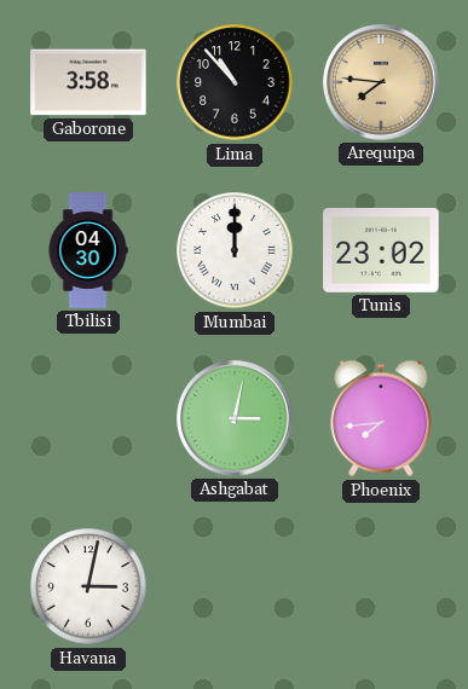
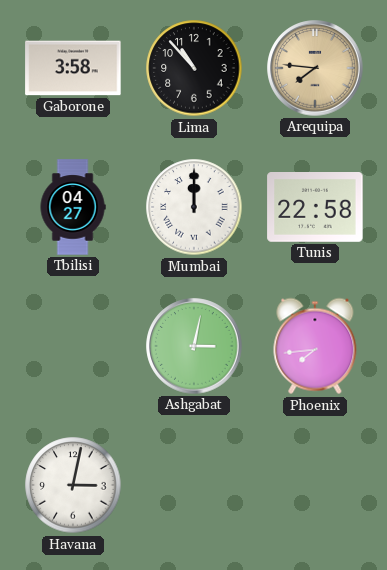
Tbilisi: 04:30 -> 04:27 (73, 207)
Tunis: 23:02 -> 22:58 (315, 208)
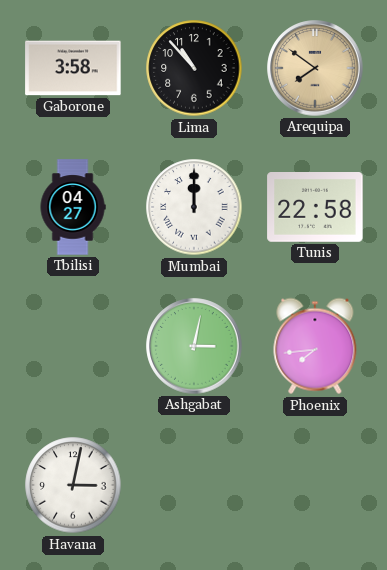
Arequipa: 7:46 -> 7:51 (315, 68)
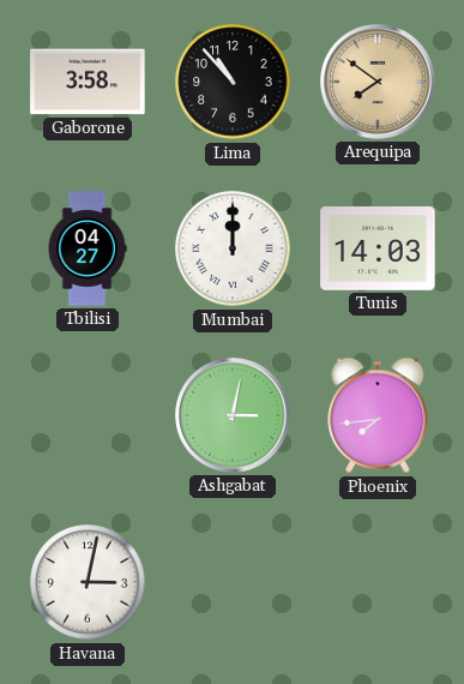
Tunis: 22:58 -> 14:03 (378, 250)
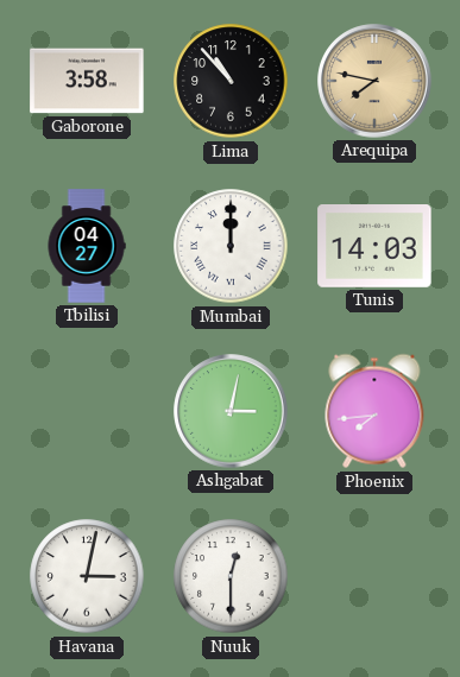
Arequipa: 7:51 -> 7:47 (374, 81)
Nuuk: none -> 12:30 (231, 576)
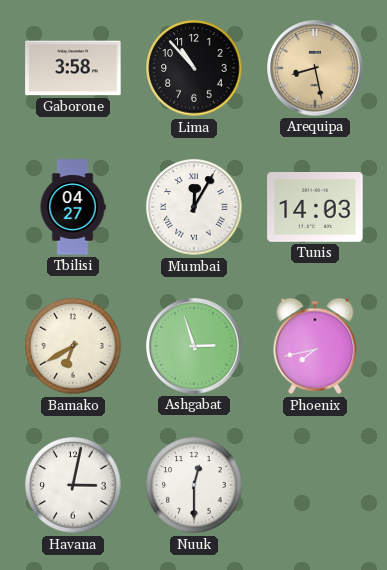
Arequipa: 7:47 -> 8:28 (315, 68)
Mumbai: 12:00 -> 12:05 (194, 207)
Bamako: none -> 6:40 (73, 346)
Ashgabat: 3:02 -> 2:57 (194, 346)
Phoenix: 7:44 -> 7:43 (315, 346)
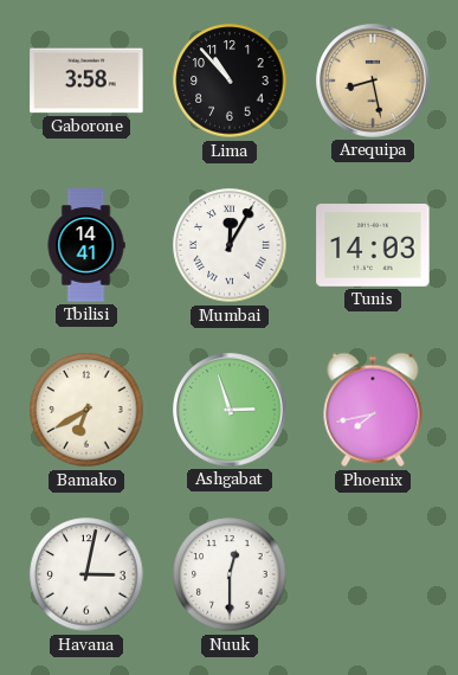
Tbilisi: 04:27 -> 14:41 (86, 245)
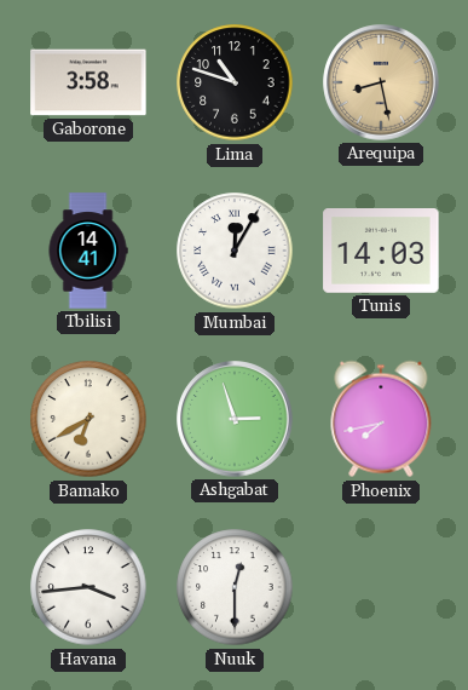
Lima: 10:53 -> 10:48 (235, 82)
Havana: 3:02 -> 3:44 (88, 587)
